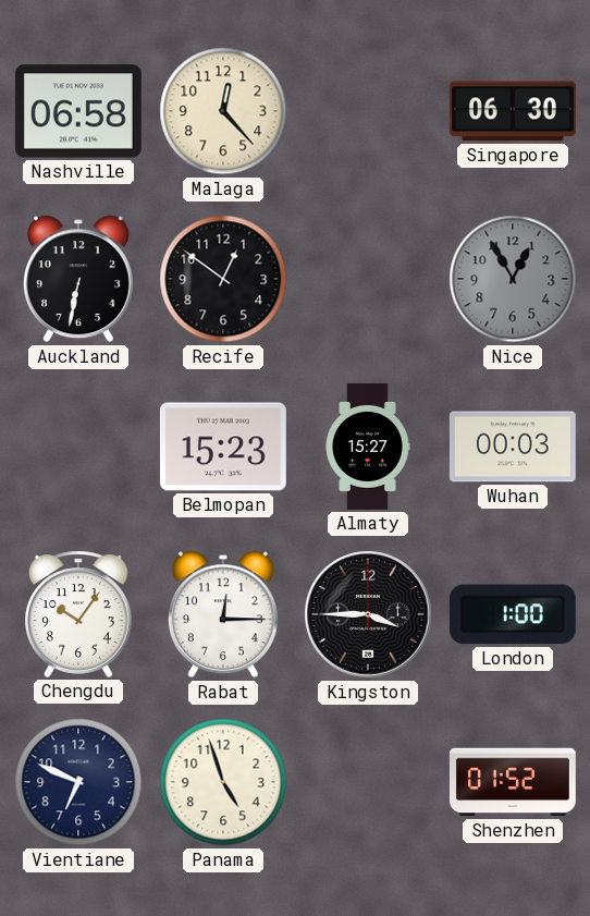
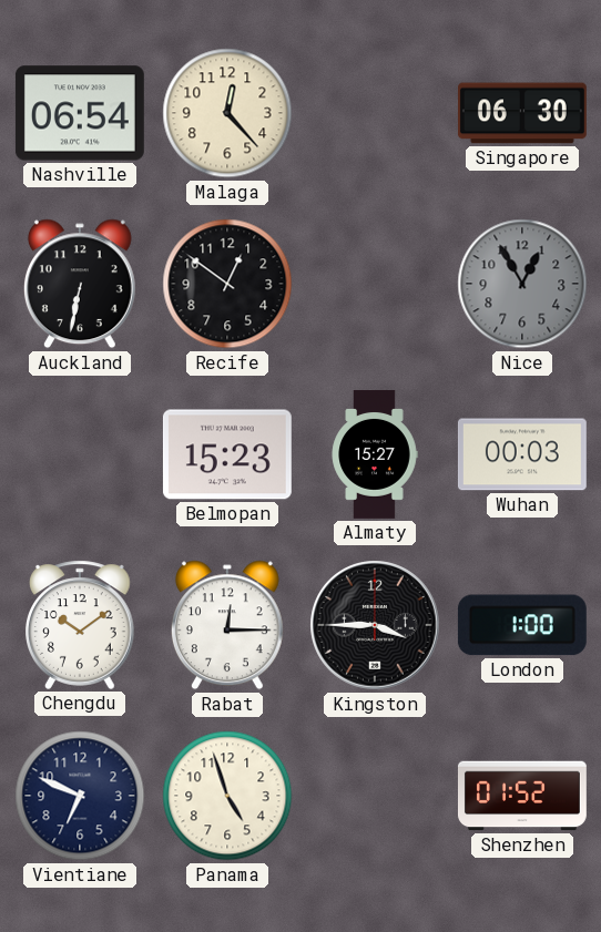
Nashville: 06:58 -> 06:54 (80, 113)
Chengdu: 10:06 -> 10:09 (81, 625)
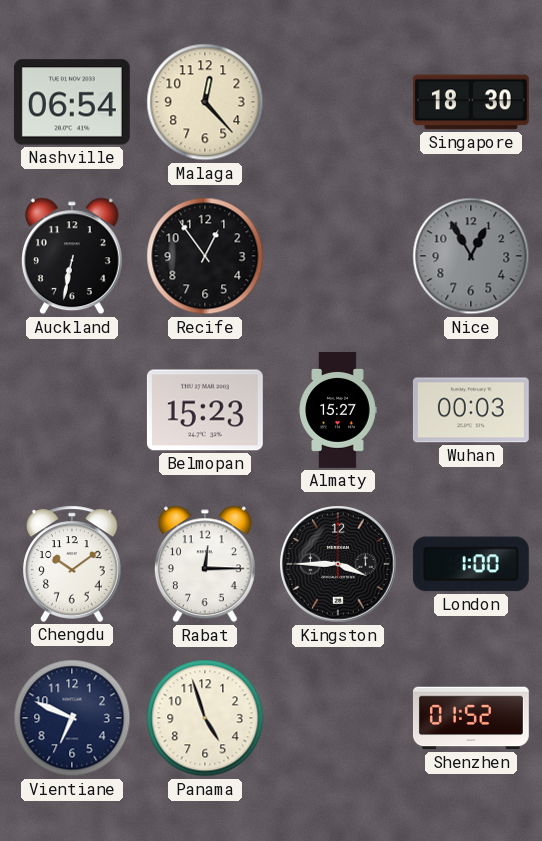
Singapore: 06:30 -> 18:30 (471, 102)
Recife: 12:51 -> 12:54 (205, 256)
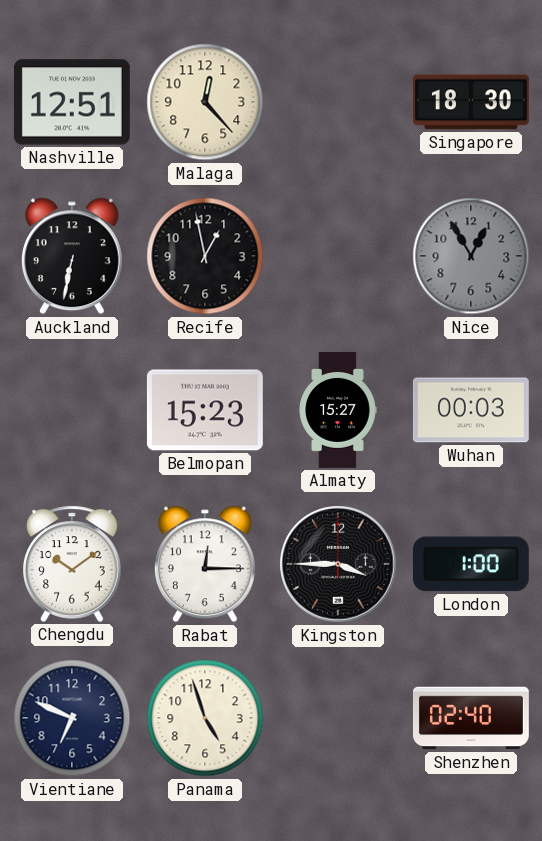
Nashville: 06:54 -> 12:51 (72, 102)
Recife: 12:54 -> 12:58 (205, 256)
Shenzhen: 01:52 -> 02:40 (471, 718)
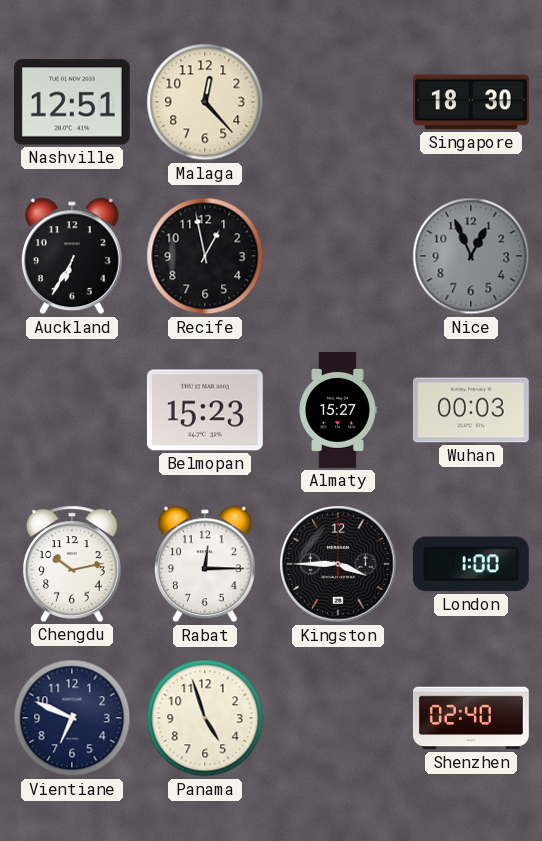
Auckland: 6:32 -> 6:35 (72, 256)
Nice: 12:55 -> 12:56 (471, 256)
Chengdu: 10:09 -> 10:13 (73, 564)
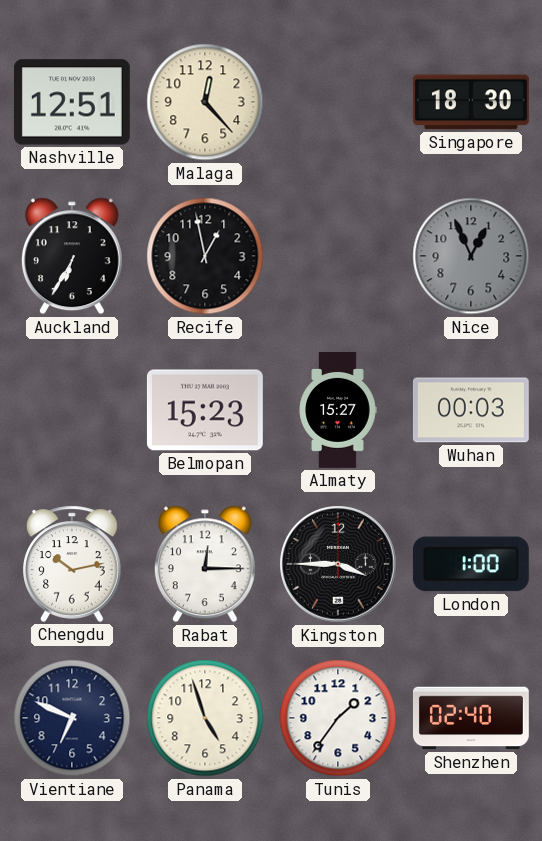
Tunis: none -> 1:36 (338, 718)
